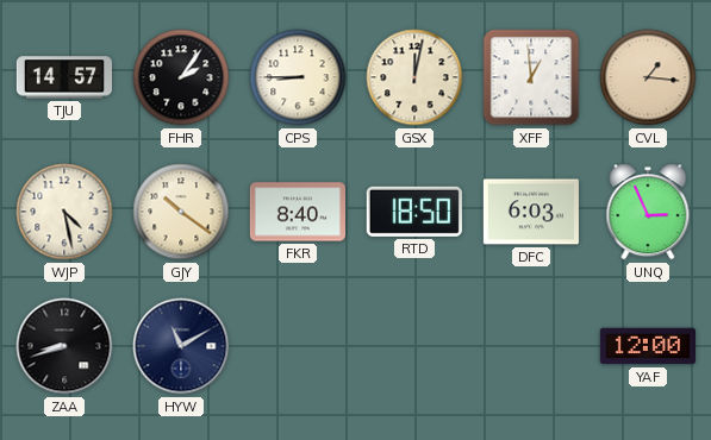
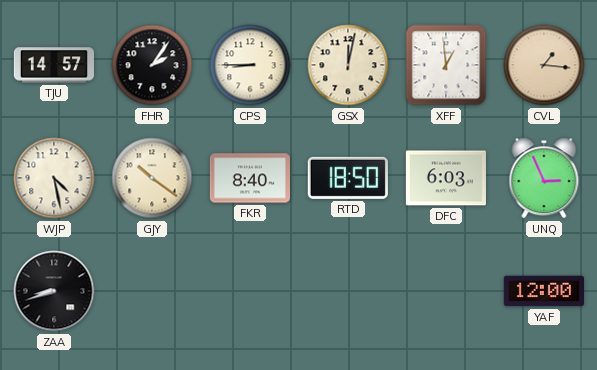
HYW: 11:10 -> none (181, 346)
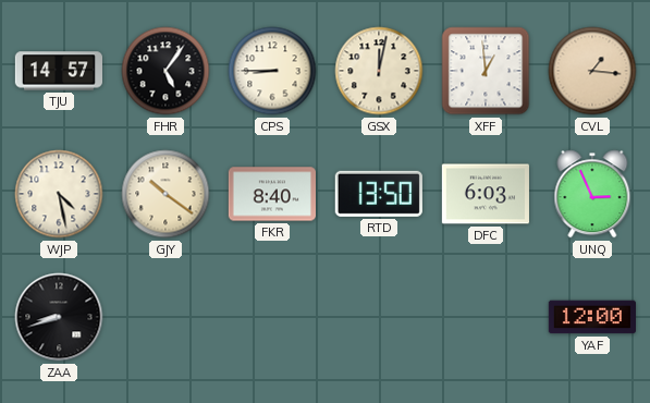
FHR: 2:06 -> 5:06 (165, 71)
RTD: 18:50 -> 13:50 (379, 194)
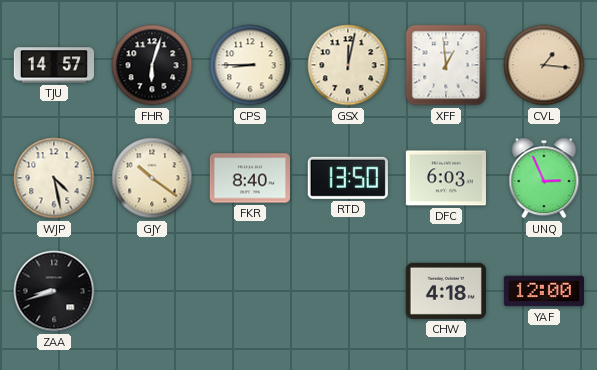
FHR: 5:06 -> 6:03 (152, 65)
CHW: none -> 4:18 (446, 291)
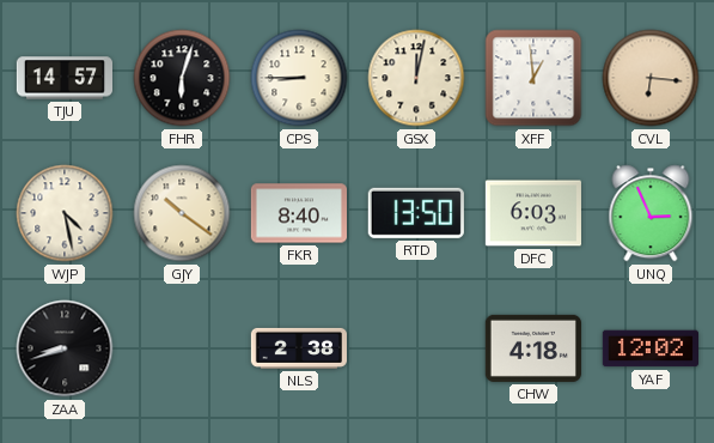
CVL: 1:16 -> 6:16 (651, 78)
NLS: none -> 2:38 (299, 348)
YAF: 12:00 -> 12:02 (649, 348)
